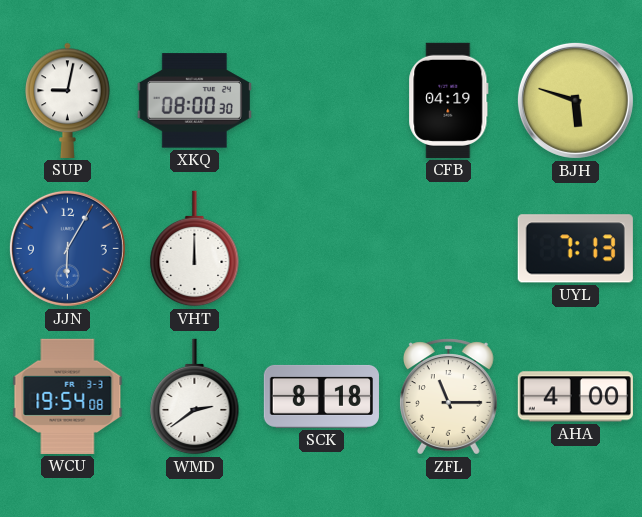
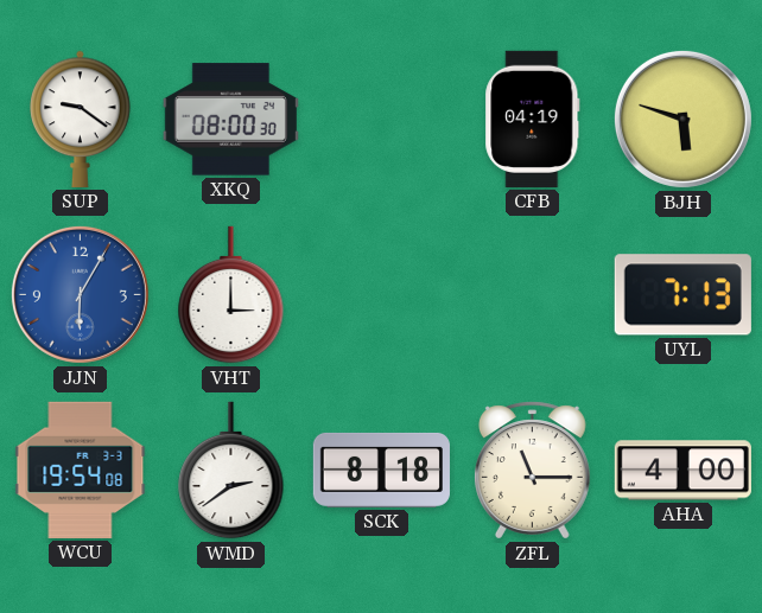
SUP: 9:02 -> 9:21 (81, 119)
VHT: 12:00 -> 3:00 (231, 295)
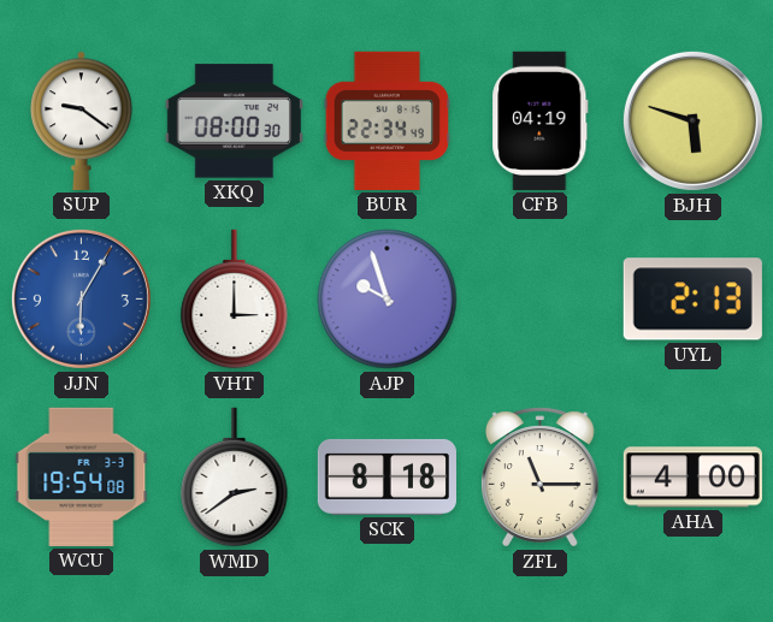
BUR: none -> 22:34 (388, 120)
AJP: none -> 9:57 (388, 300)
UYL: 7:13 -> 2:13 (692, 300)
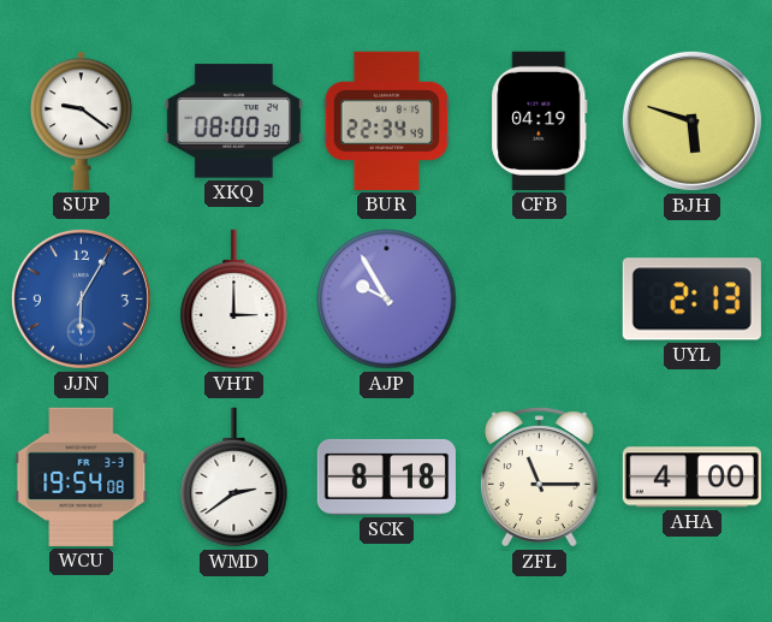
AJP: 9:57 -> 9:55 (387, 300)
